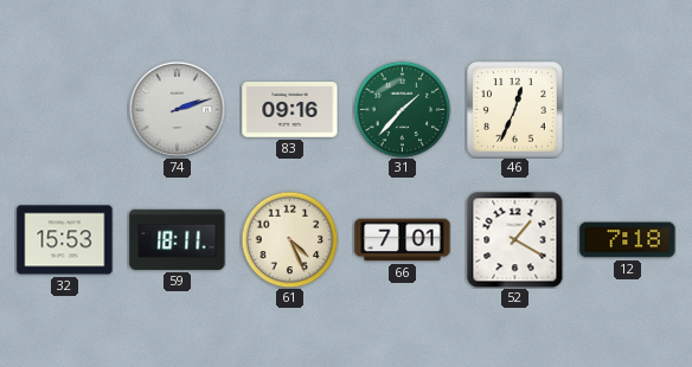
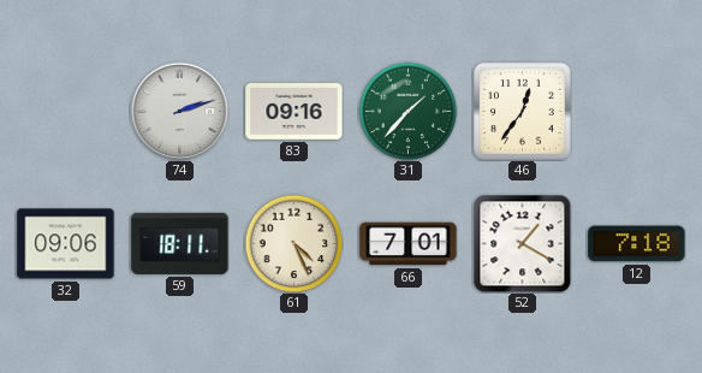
46: 12:34 -> 12:36 (523, 112)
32: 15:53 -> 09:06 (66, 244)
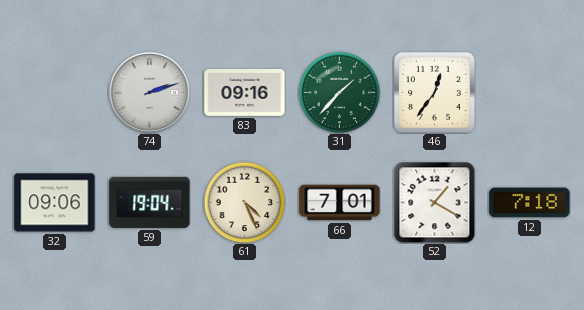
59: 18:11 -> 19:04 (150, 202)
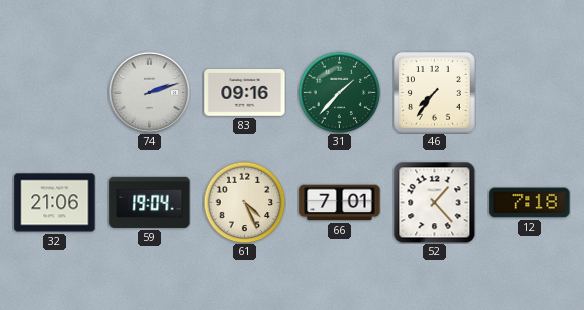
46: 12:36 -> 7:36 (435, 93)
32: 09:06 -> 21:06 (55, 203)
52: 1:20 -> 1:23 (434, 203)
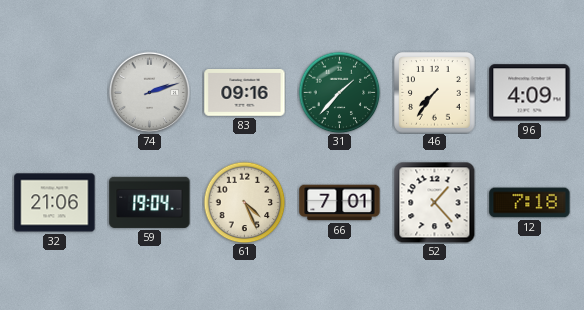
96: none -> 4:09 (530, 93)
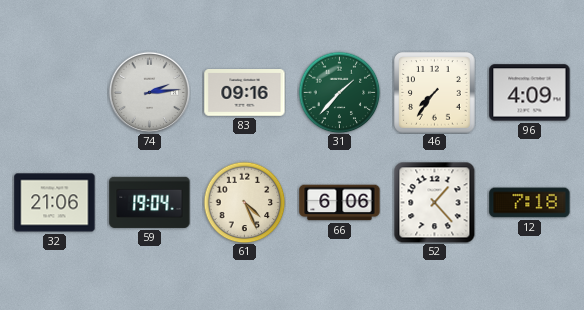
74: 2:12 -> 2:14 (149, 92)
66: 7:01 -> 6:06 (340, 203)
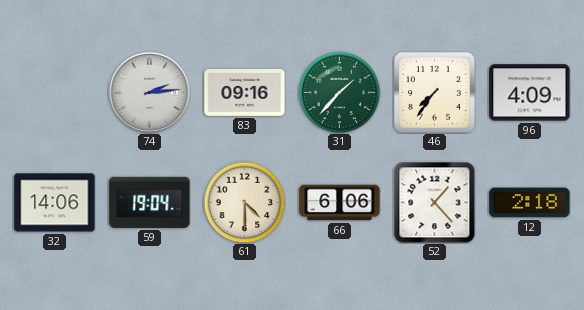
32: 21:06 -> 14:06 (55, 203)
61: 4:26 -> 4:30 (244, 202)
12: 7:18 -> 2:18 (530, 203)
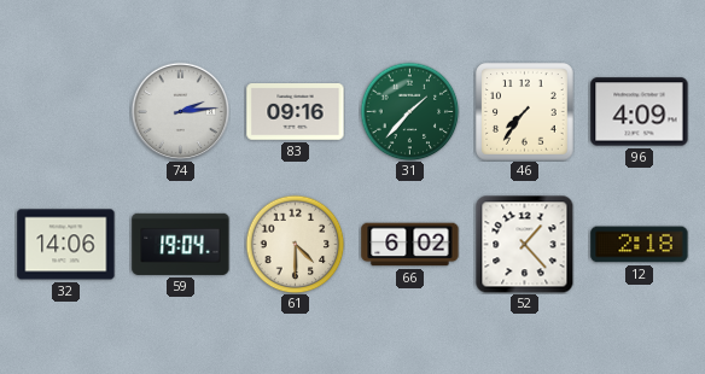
66: 6:06 -> 6:02 (410, 245)
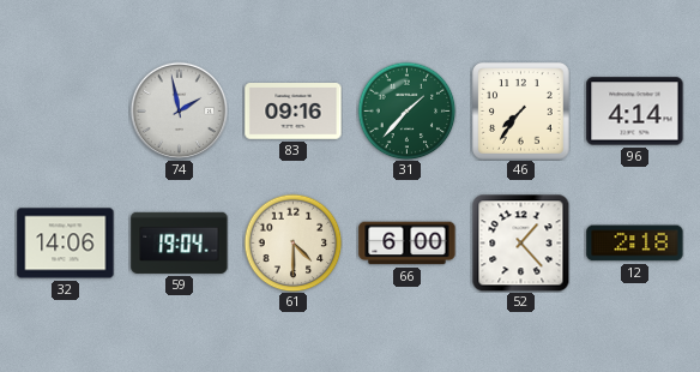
74: 2:14 -> 1:58 (179, 110)
96: 4:09 -> 4:14 (635, 112)
66: 6:02 -> 6:00 (408, 244)
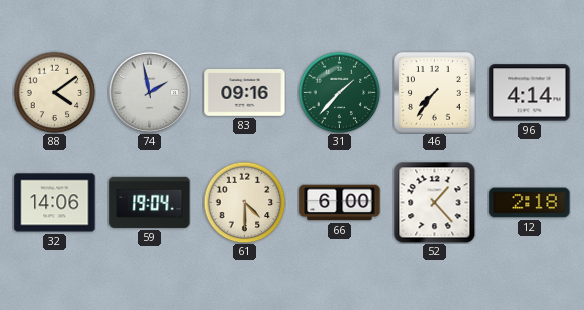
88: none -> 4:09 (54, 92)
